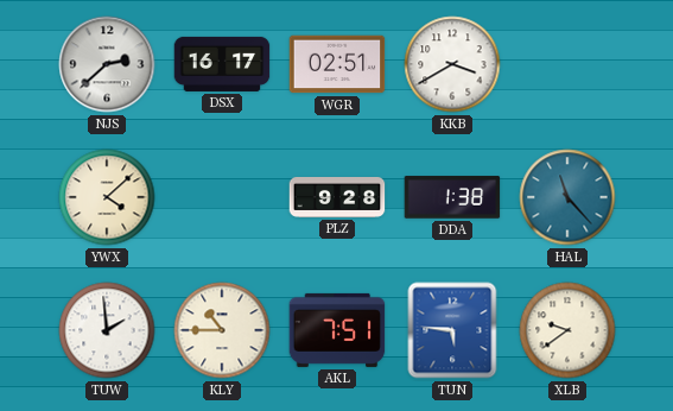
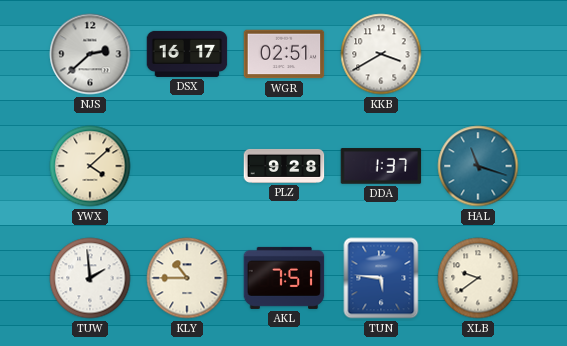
DDA: 1:38 -> 1:37 (381, 166)
HAL: 11:23 -> 11:18 (478, 166)
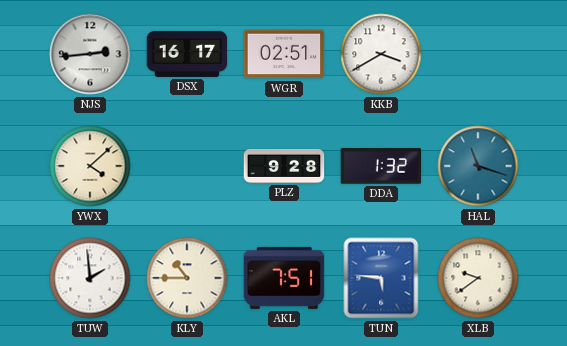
NJS: 2:38 -> 2:44 (90, 54)
DDA: 1:37 -> 1:32 (381, 166)
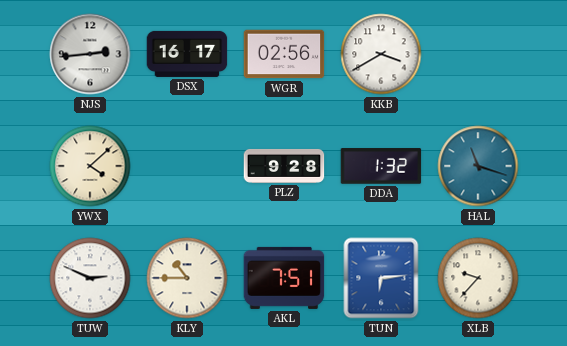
WGR: 02:51 -> 02:56 (284, 54)
TUW: 1:59 -> 2:49 (90, 278)
TUN: 5:46 -> 6:14 (381, 278)
XLB: 9:39 -> 9:37 (478, 278)
